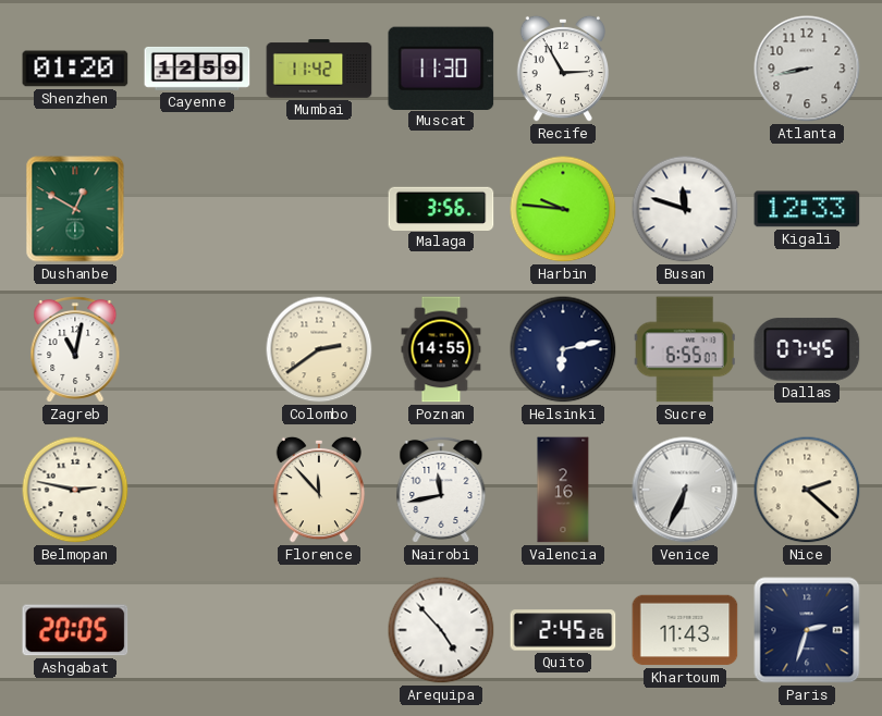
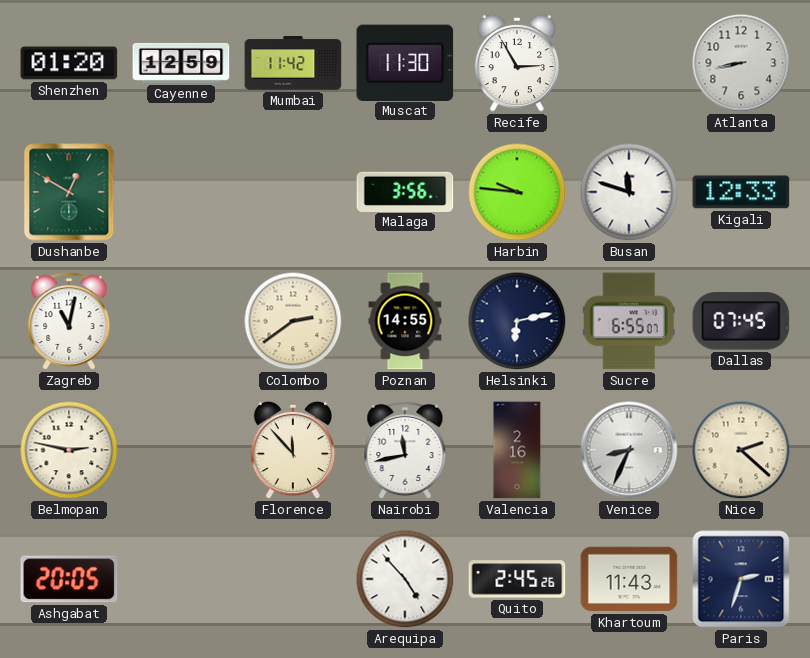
Venice: 6:34 -> 8:34 (629, 450)
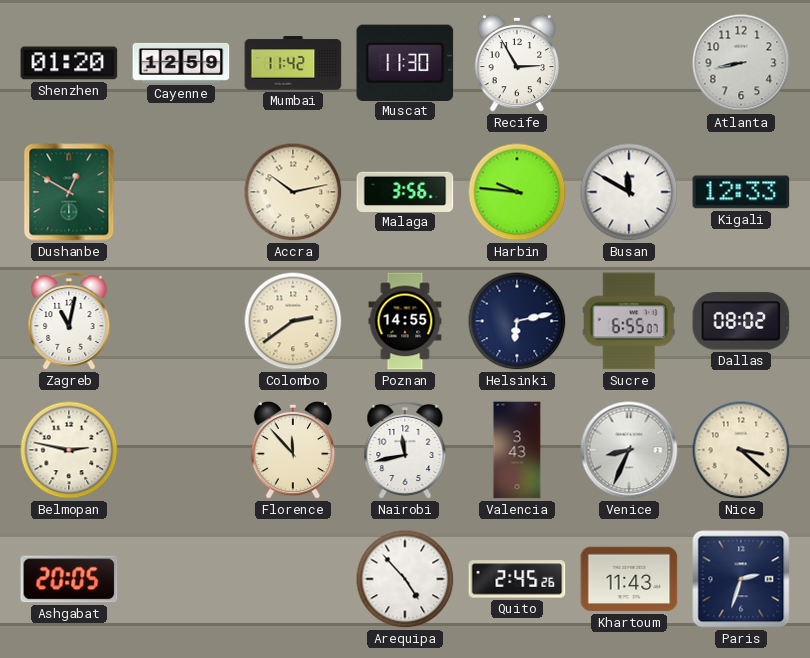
Accra: none -> 10:13 (293, 192)
Busan: 11:48 -> 11:50 (629, 192)
Dallas: 07:45 -> 08:02 (741, 321)
Valencia: 2:16 -> 3:43 (517, 450)
Nice: 2:22 -> 3:22 (741, 450)
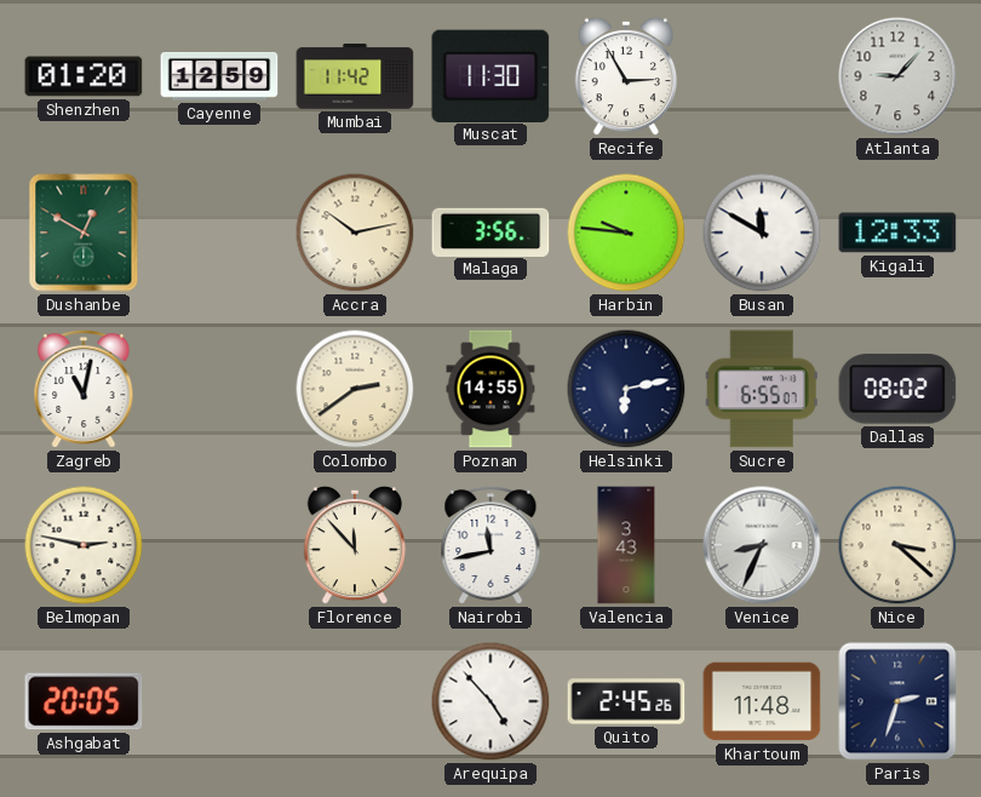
Atlanta: 8:43 -> 9:07 (897, 76)
Khartoum: 11:43 -> 11:48 (762, 701)
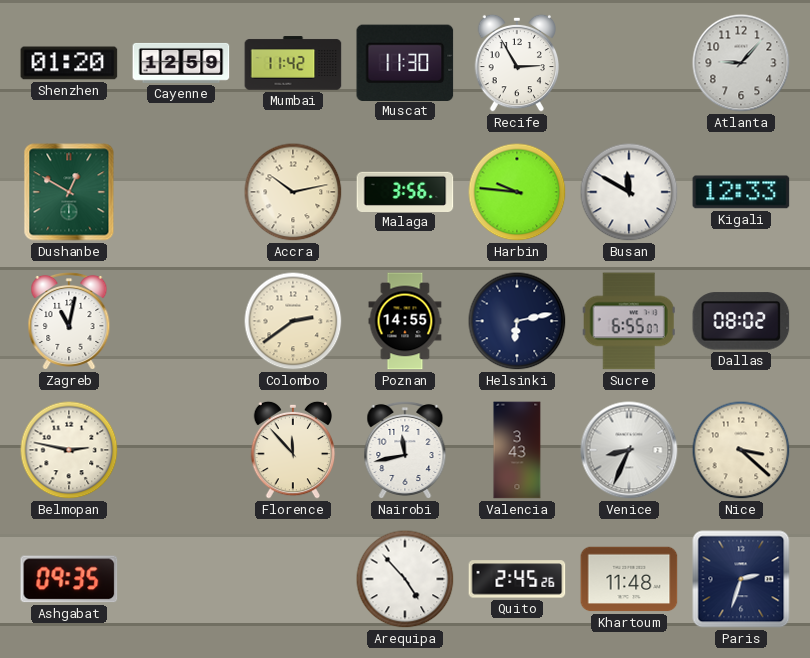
Ashgabat: 20:05 -> 09:35 (69, 579)
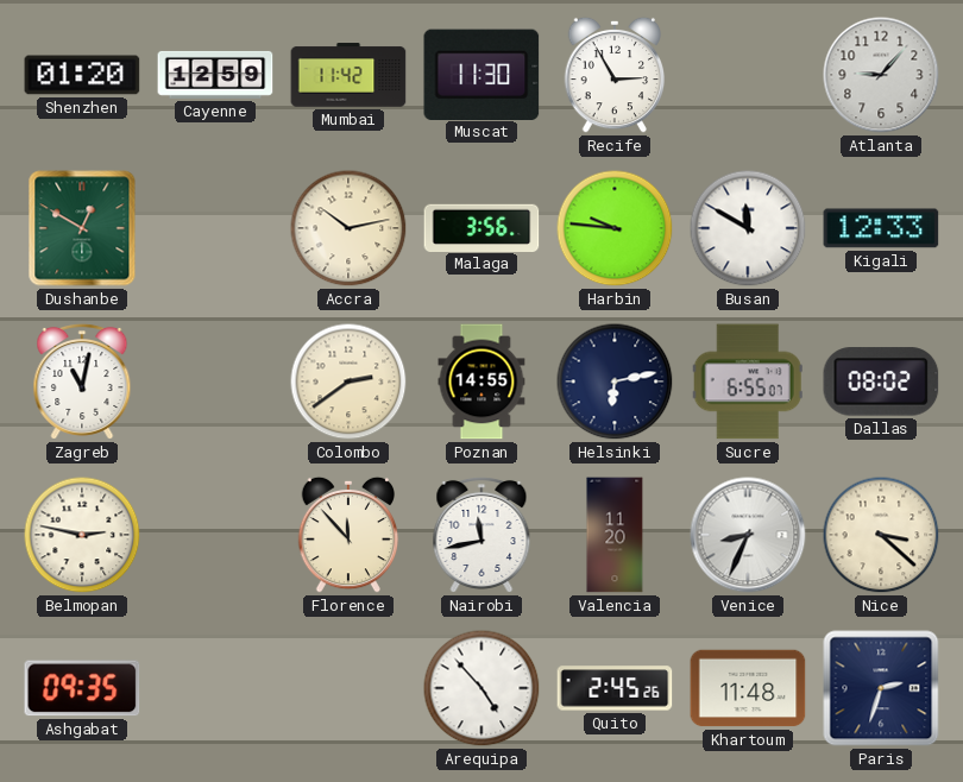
Valencia: 3:43 -> 11:20 (615, 535)
